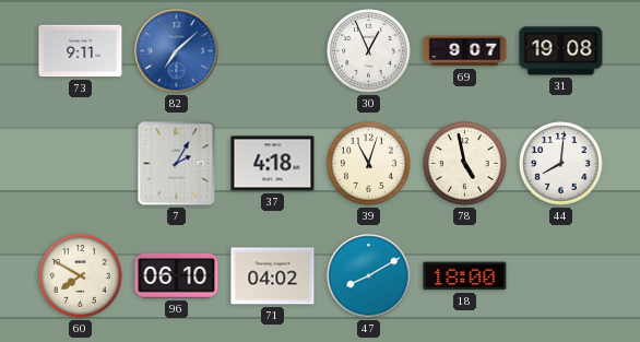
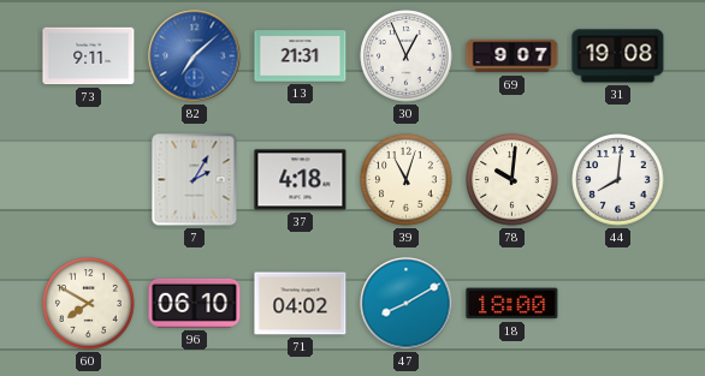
13: none -> 21:31 (301, 56)
78: 4:58 -> 10:01 (513, 180)
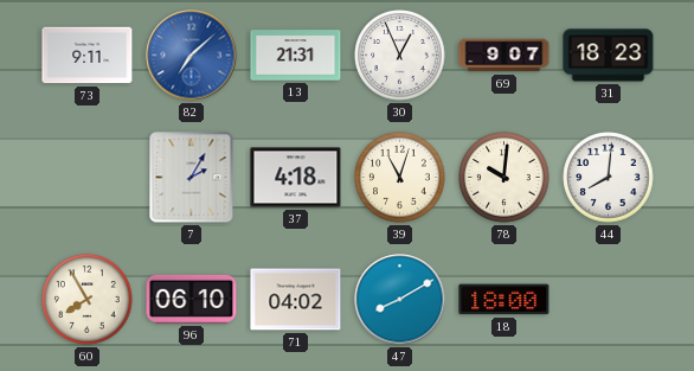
31: 19:08 -> 18:23 (609, 56)
60: 7:50 -> 7:55 (88, 300)
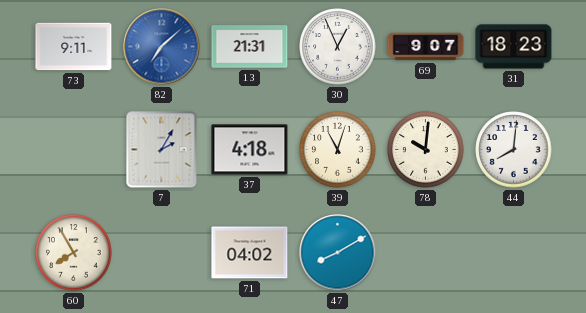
96: 06:10 -> none (192, 299)
18: 18:00 -> none (505, 300)
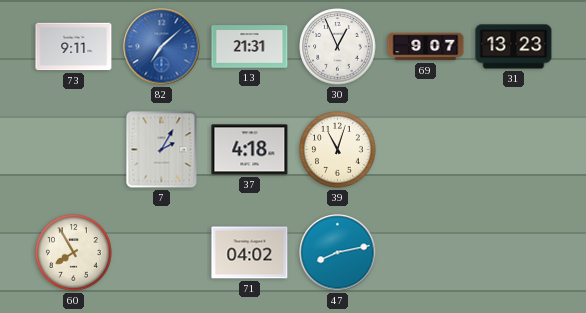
31: 18:23 -> 13:23 (514, 47)
78: 10:01 -> none (426, 150)
44: 8:01 -> none (514, 150)
47: 8:10 -> 8:13 (338, 253)
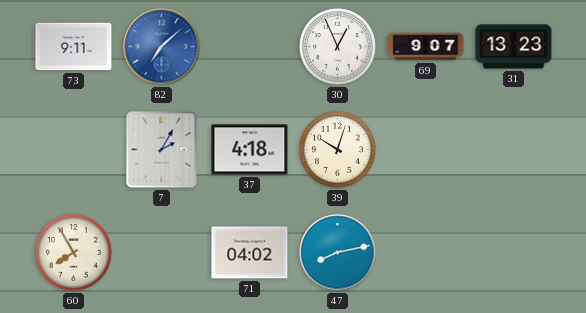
13: 21:31 -> none (250, 47)
39: 11:03 -> 10:03 (338, 150)
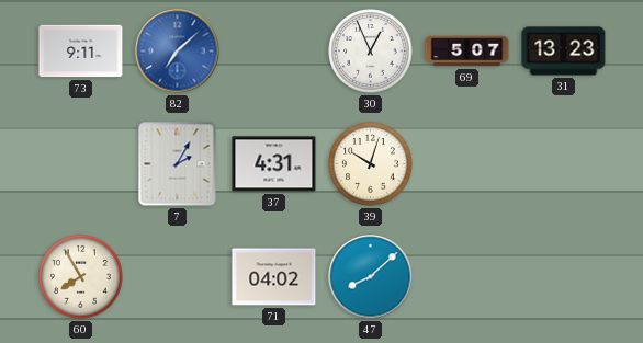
69: 9:07 -> 5:07 (467, 52)
37: 4:18 -> 4:31 (274, 164)
47: 8:13 -> 8:08 (371, 277)
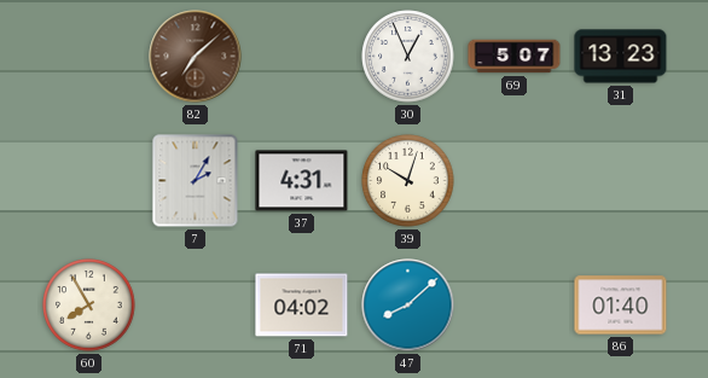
73: 9:11 -> none (81, 52)
82 dial: blue -> brown (196, 57)
86: none -> 01:40 (621, 306)
